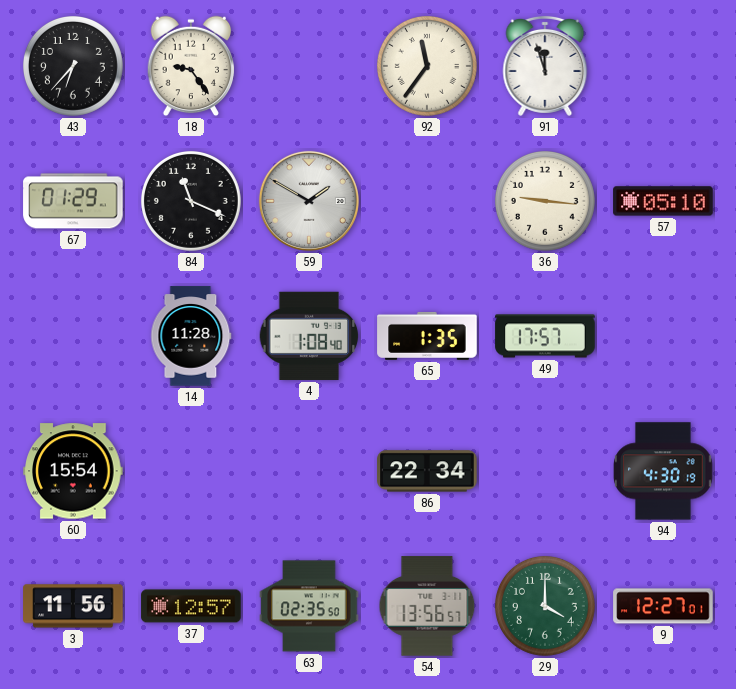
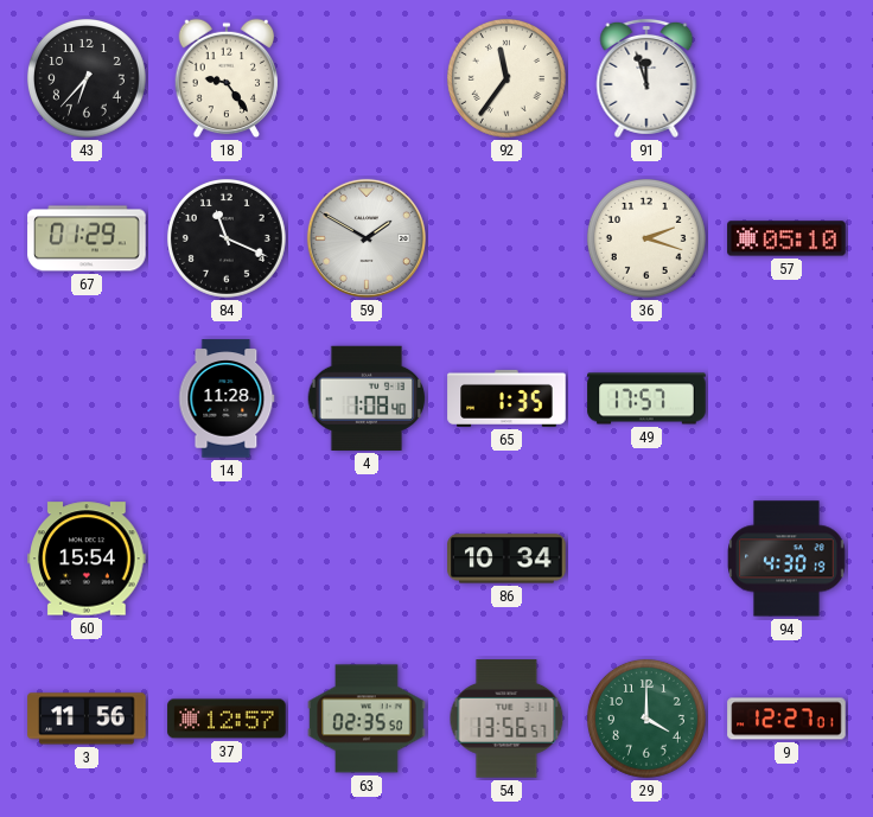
36: 9:16 -> 2:18 (646, 238)
86: 22:34 -> 10:34 (506, 559)
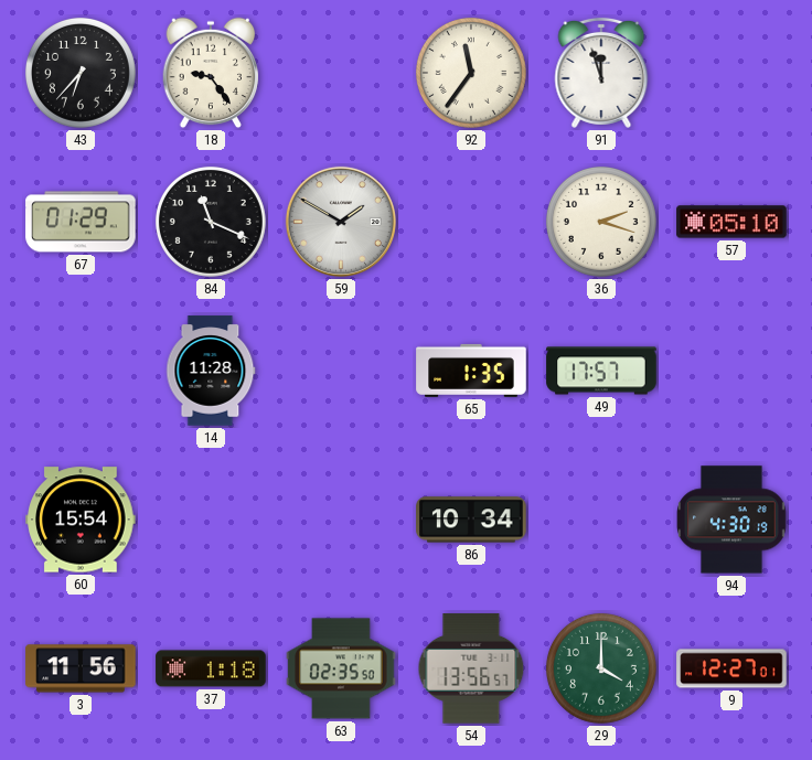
4: 1:08 -> none (367, 398)
37: 12:57 -> 1:18 (211, 668)
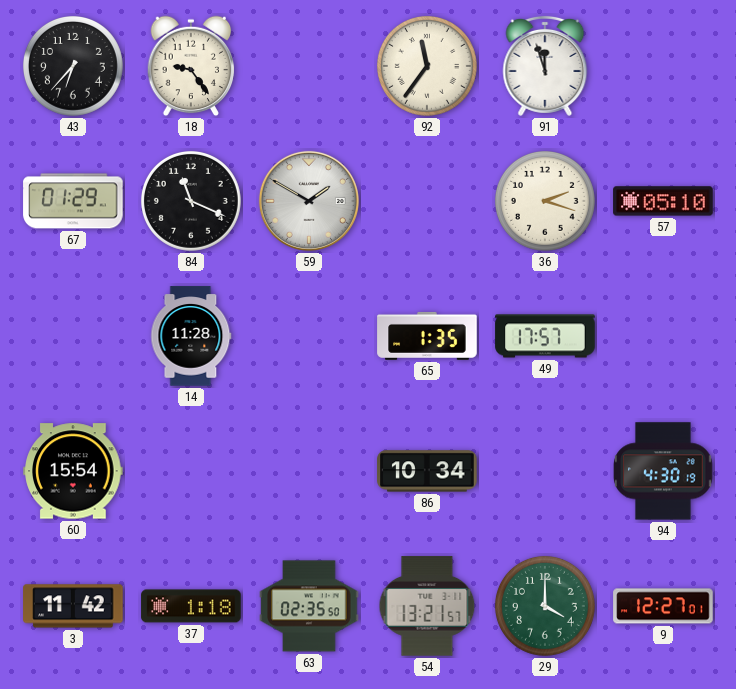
3: 11:56 -> 11:42 (73, 606)
54: 13:56 -> 13:21 (427, 606)
